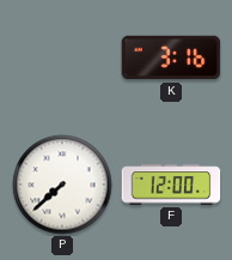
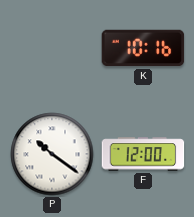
K: 3:16 -> 10:16 (143, 48)
P: 7:38 -> 10:21 (52, 154)
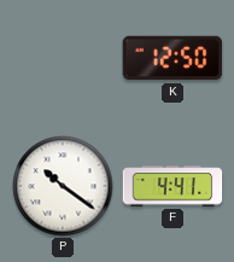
K: 10:16 -> 12:50 (172, 58)
F: 12:00 -> 4:41 (172, 186)
